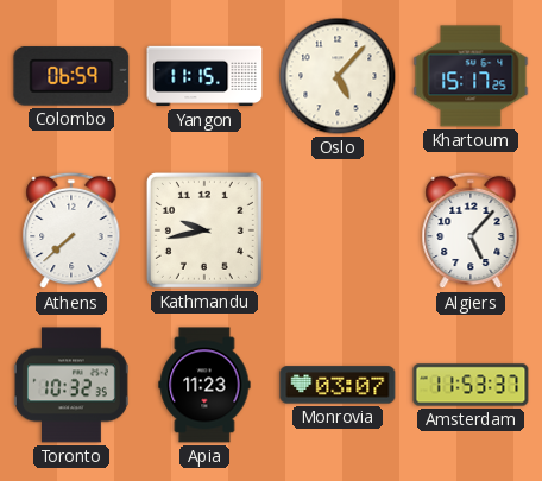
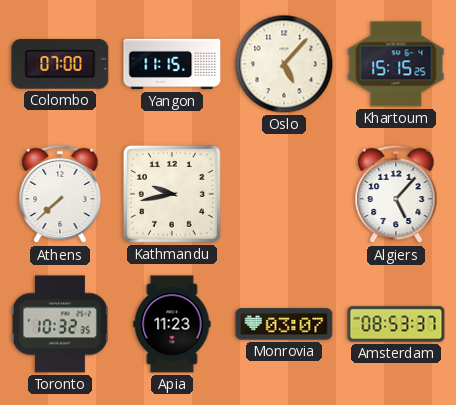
Colombo: 06:59 -> 07:00 (60, 64)
Khartoum: 15:17 -> 15:15 (396, 64)
Amsterdam: 11:53 -> 08:53 (396, 324)
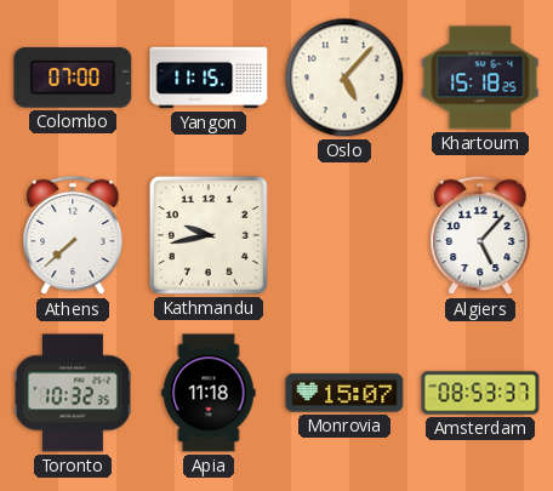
Khartoum: 15:15 -> 15:18 (480, 78)
Apia: 11:23 -> 11:18 (209, 393)
Monrovia: 03:07 -> 15:07 (344, 393)
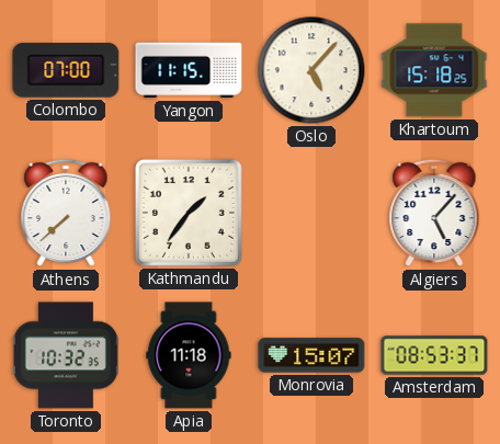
Kathmandu: 9:43 -> 1:36 (189, 213)
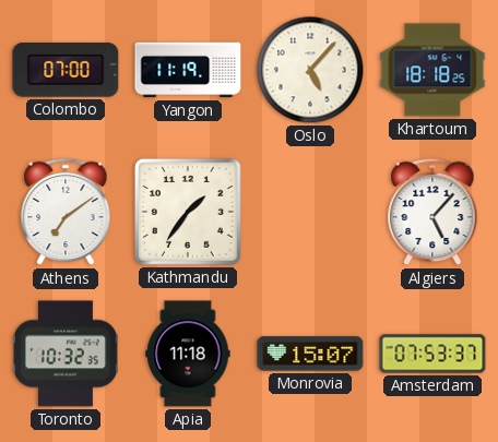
Yangon: 11:15 -> 11:19 (188, 70)
Khartoum: 15:18 -> 18:18 (432, 70)
Athens: 7:38 -> 7:09 (66, 212)
Amsterdam: 08:53 -> 07:53 (432, 354)
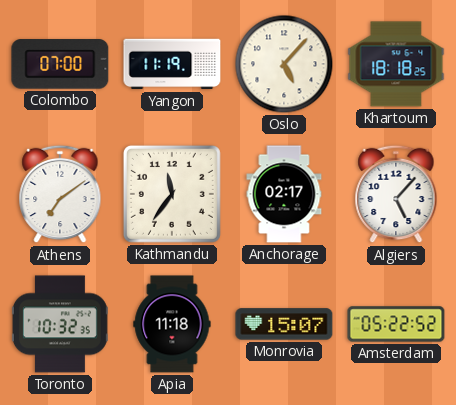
Kathmandu: 1:36 -> 11:36 (172, 194)
Anchorage: none -> 02:17 (284, 194)
Amsterdam: 07:53 -> 05:22 (396, 324)
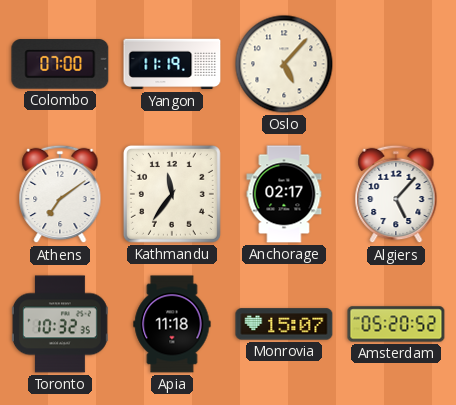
Khartoum: 18:18 -> none (396, 64)
Amsterdam: 05:22 -> 05:20 (396, 324)
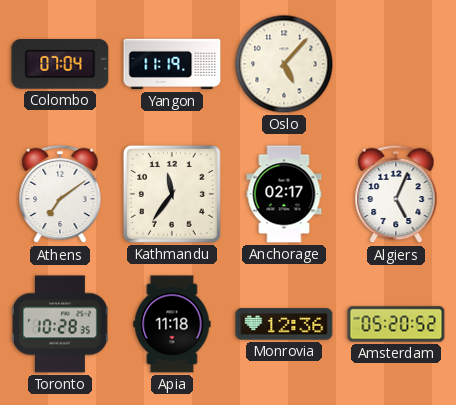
Colombo: 07:00 -> 07:04 (60, 64)
Algiers: 5:07 -> 5:04 (396, 194)
Toronto: 10:32 -> 10:28 (60, 324)
Monrovia: 15:07 -> 12:36 (284, 324)
